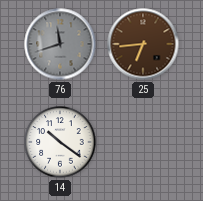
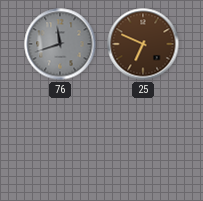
25: 6:44 -> 6:49 (143, 44)
14: 10:21 -> none (60, 142)
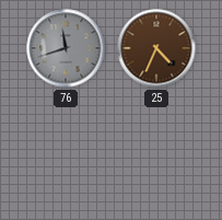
25: 6:49 -> 4:34 (156, 48)
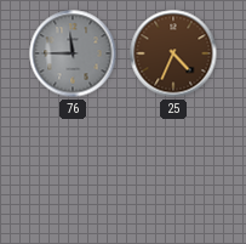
76: 11:42 -> 11:45 (73, 53)
